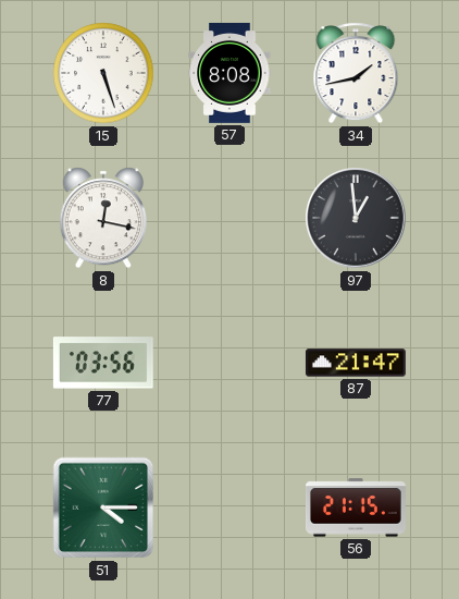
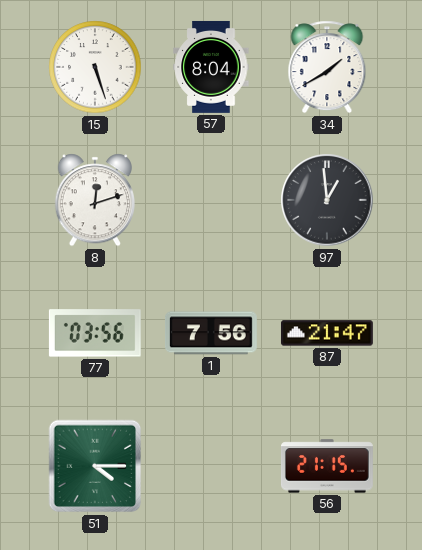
57: 8:08 -> 8:04 (211, 67)
34: 1:43 -> 1:40 (327, 67)
8: 12:17 -> 12:12 (94, 200)
1: none -> 7:56 (211, 333)
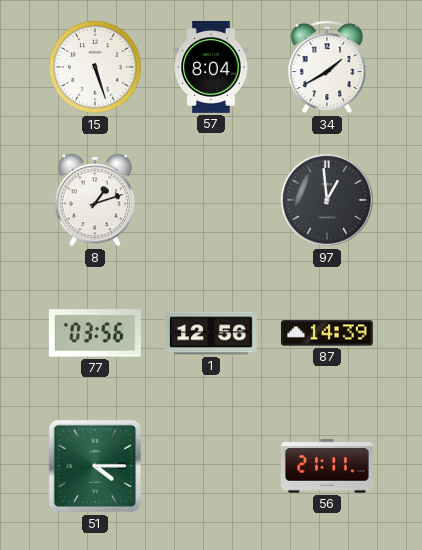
8: 12:12 -> 1:12 (94, 200)
1: 7:56 -> 12:56 (211, 333)
87: 21:47 -> 14:39 (327, 333)
56: 21:15 -> 21:11 (327, 466)
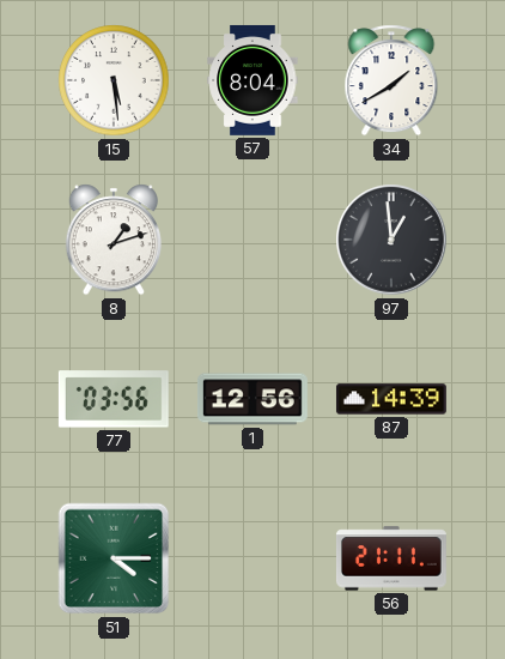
15: 5:27 -> 5:29 (114, 80)
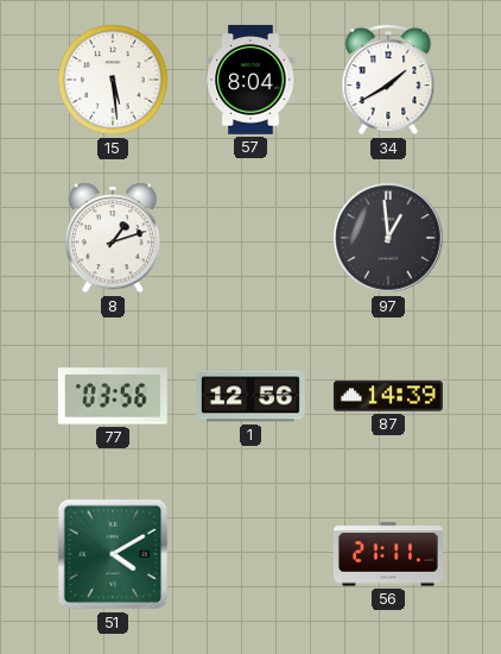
51: 4:15 -> 4:10 (113, 554)
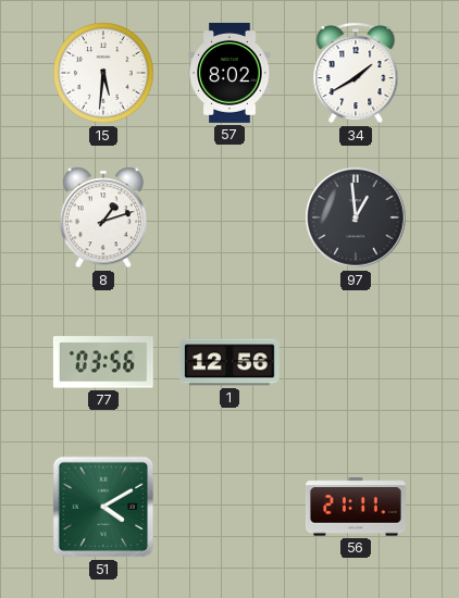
15: 5:29 -> 5:31 (103, 73)
57: 8:04 -> 8:02 (230, 73)
87: 14:39 -> none (388, 396)
